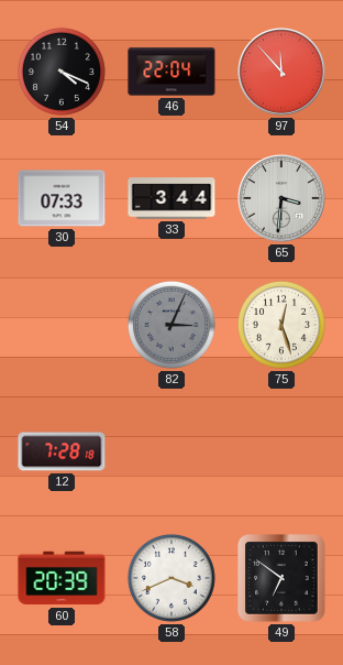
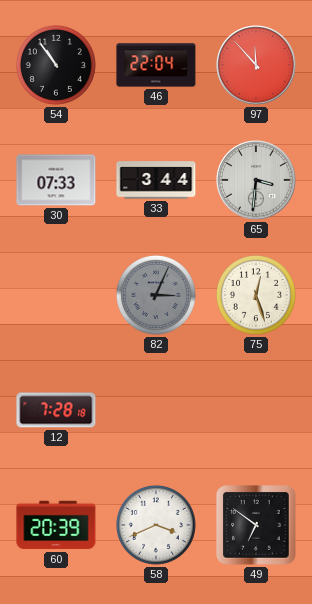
54: 4:19 -> 10:54 (56, 65)
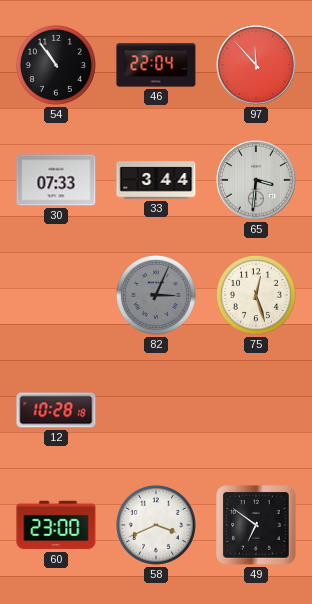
12: 7:28 -> 10:28 (56, 410)
60: 20:39 -> 23:00 (56, 525)
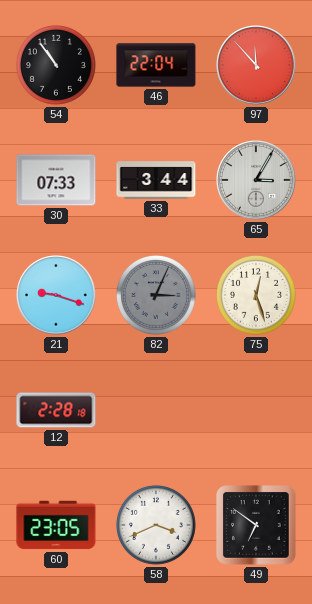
65: 3:31 -> 3:05 (256, 180)
21: none -> 9:18 (56, 295)
12: 10:28 -> 2:28 (56, 410)
60: 23:00 -> 23:05 (56, 525)
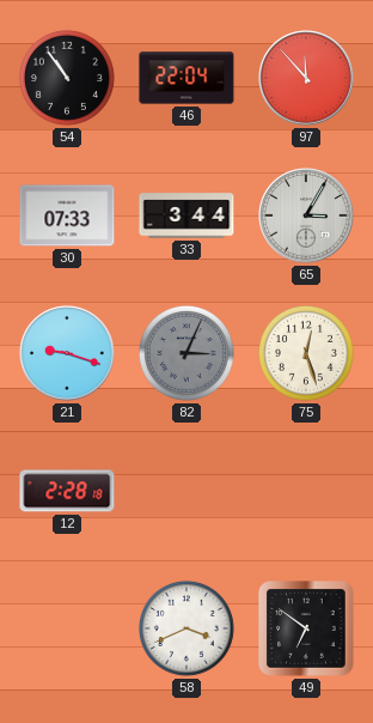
60: 23:05 -> none (56, 525)
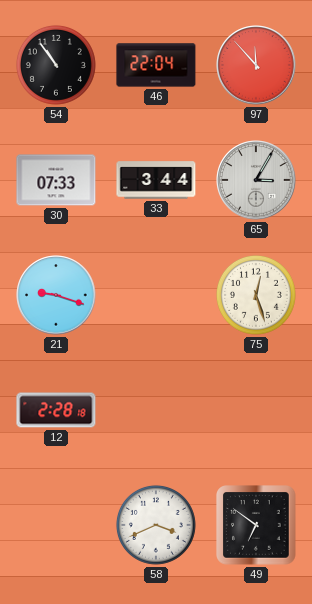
82: 3:04 -> none (186, 353)
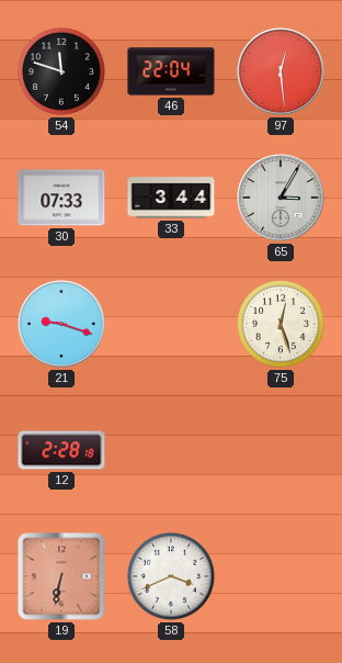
54: 10:54 -> 11:48 (61, 71)
97: 11:53 -> 12:29 (281, 71)
19: none -> 6:32 (61, 576)
49: 6:51 -> none (257, 526)
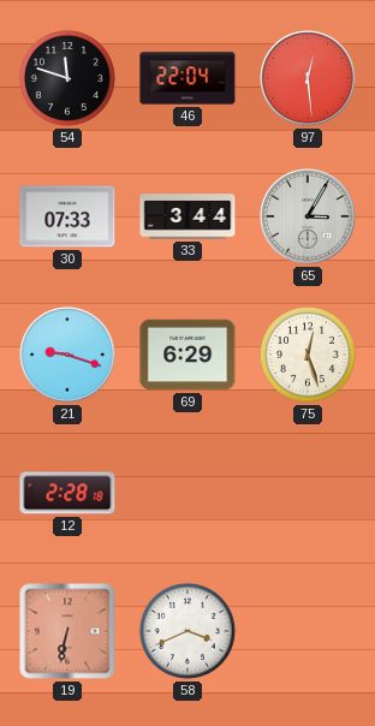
69: none -> 6:29 (187, 355)
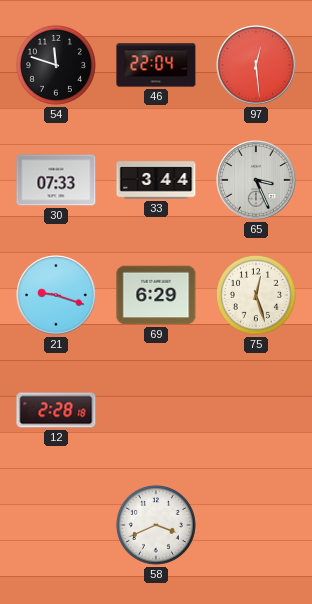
65: 3:05 -> 3:26 (256, 180)
19: 6:32 -> none (67, 631)
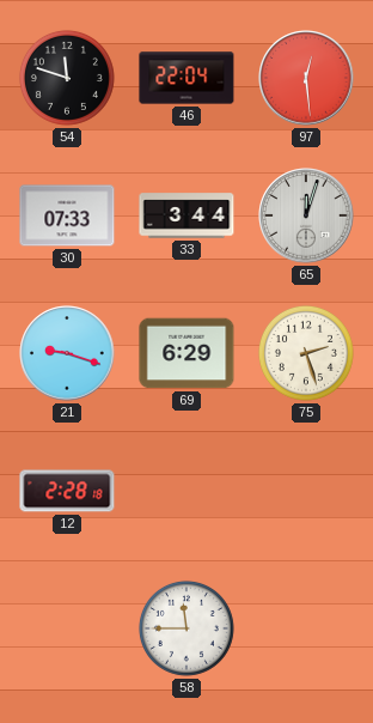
65: 3:26 -> 12:03 (306, 215)
75: 12:27 -> 2:27 (306, 353)
58: 3:41 -> 11:45 (186, 628)
